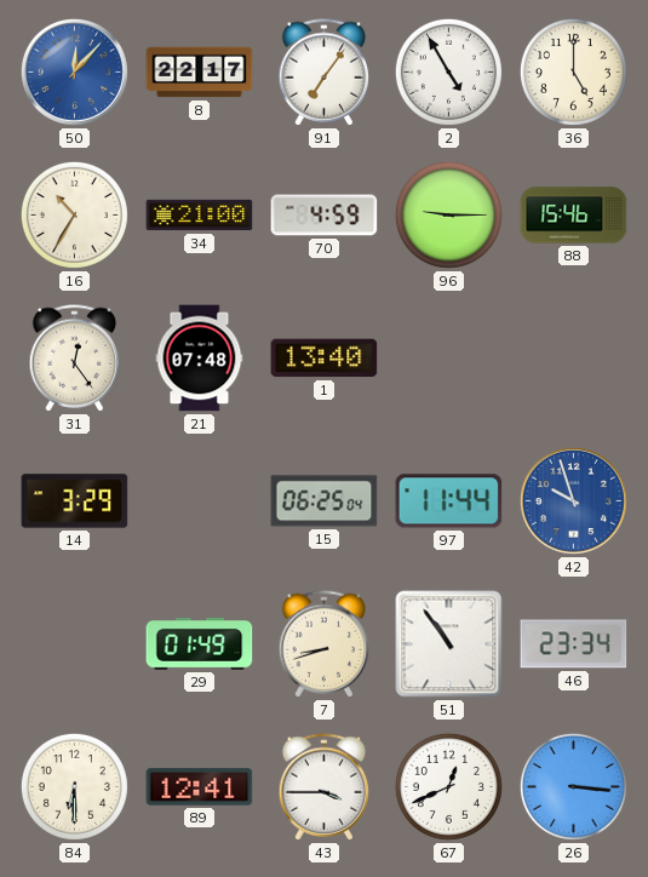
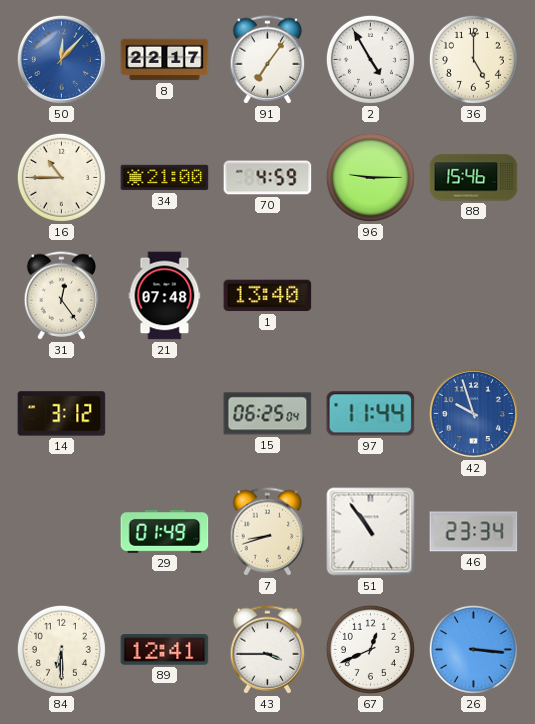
16: 10:35 -> 10:45 (61, 177)
14: 3:29 -> 3:12 (62, 414)
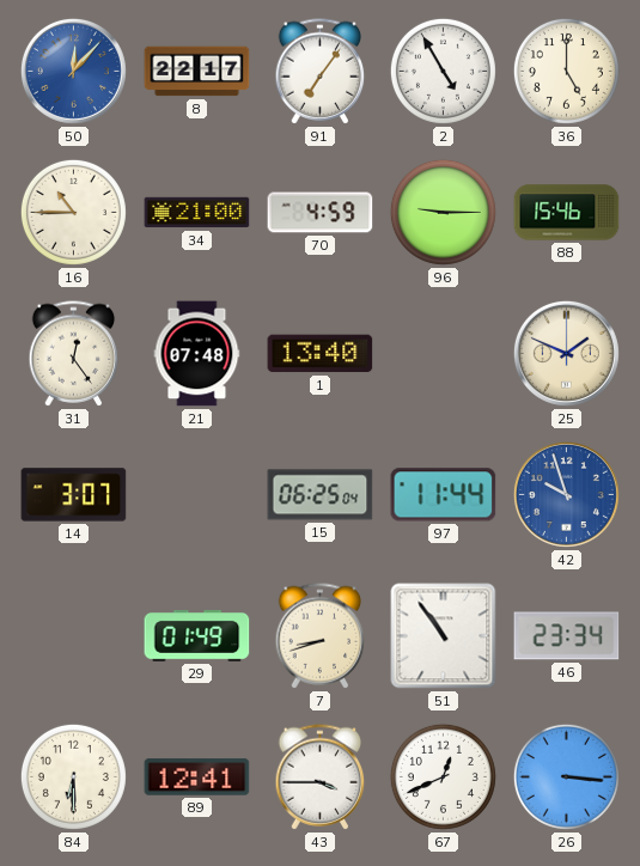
25: none -> 1:49 (566, 353)
14: 3:12 -> 3:07 (74, 495)
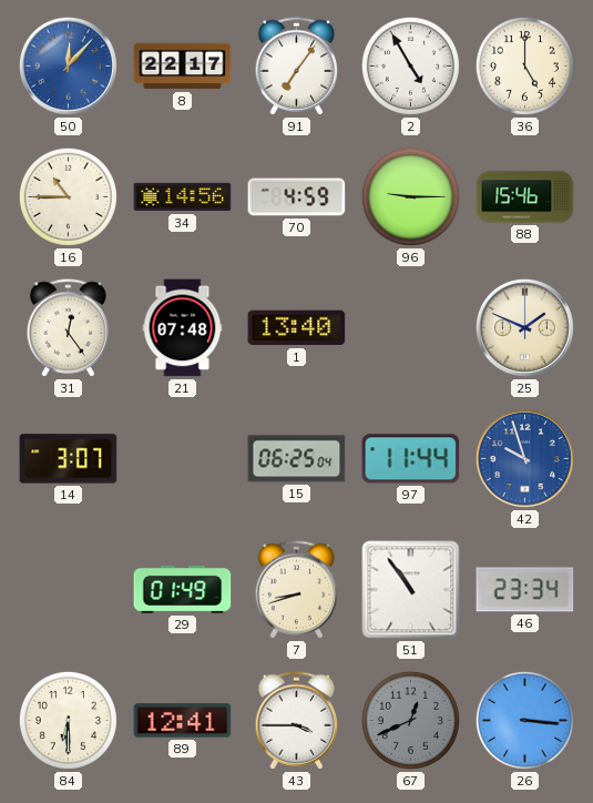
34: 21:00 -> 14:56 (183, 197)
67 dial: white -> grey (410, 720)
